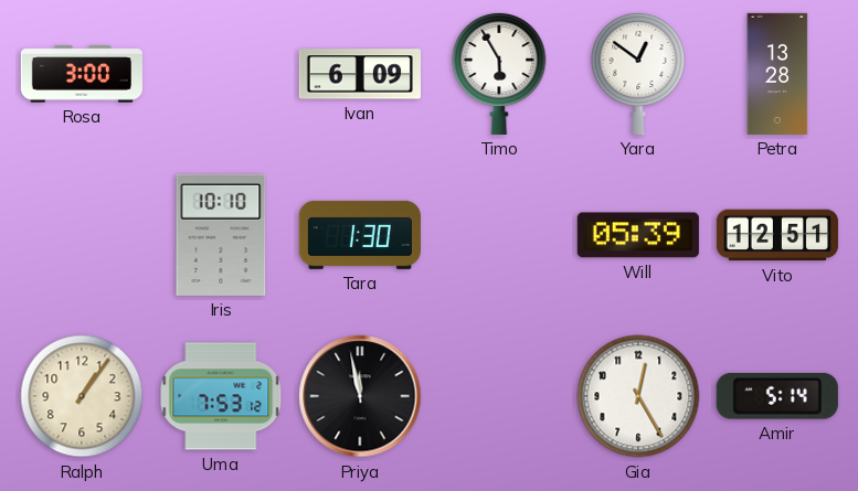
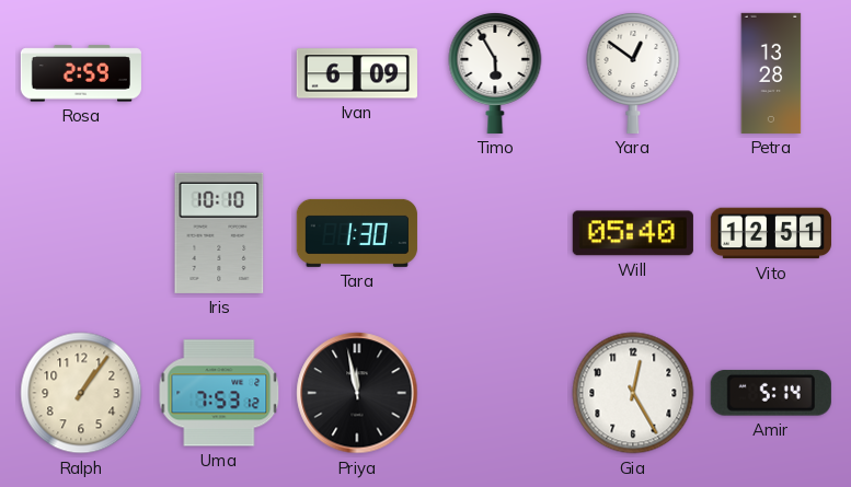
Rosa: 3:00 -> 2:59 (81, 73)
Will: 05:39 -> 05:40 (633, 233)
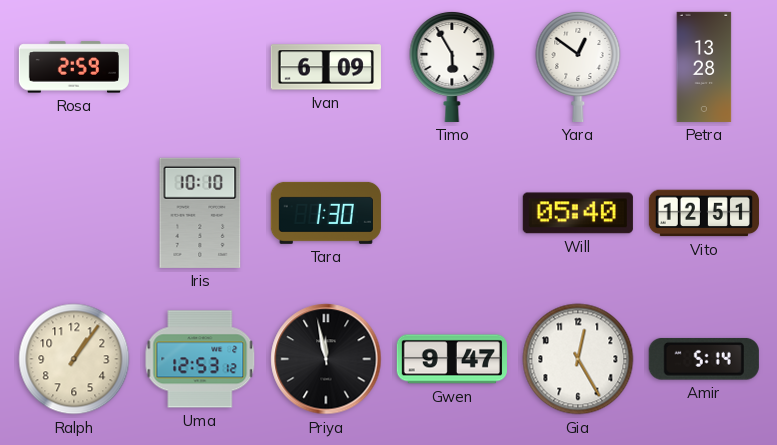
Uma: 7:53 -> 12:53 (200, 359)
Gwen: none -> 9:47 (452, 359)
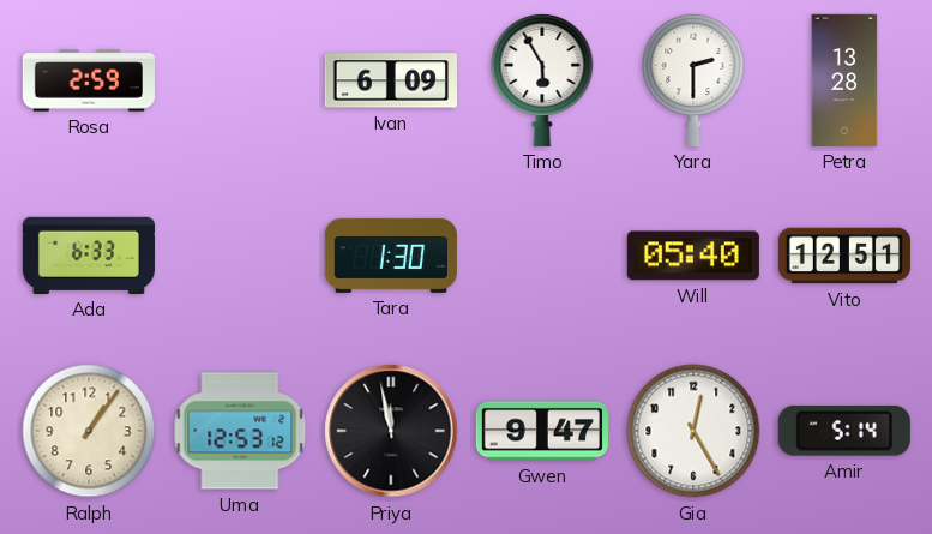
Yara: 12:51 -> 2:30 (693, 79)
Ada: none -> 6:33 (89, 256)
Iris: 10:10 -> none (200, 213)
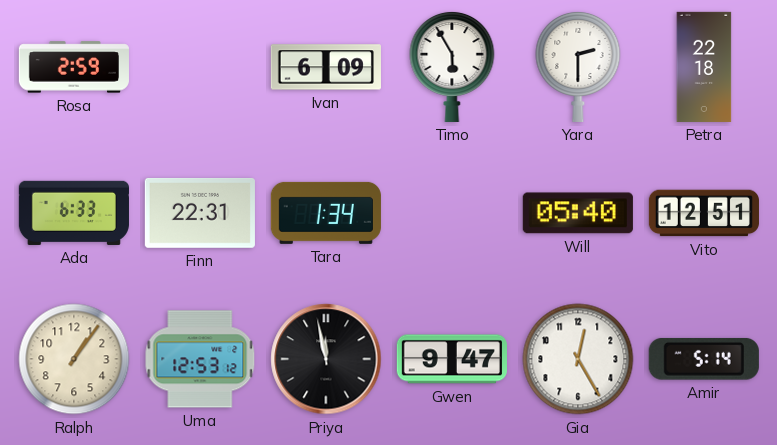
Petra: 13:28 -> 22:18 (704, 67)
Finn: none -> 22:31 (200, 213)
Tara: 1:30 -> 1:34 (326, 213)
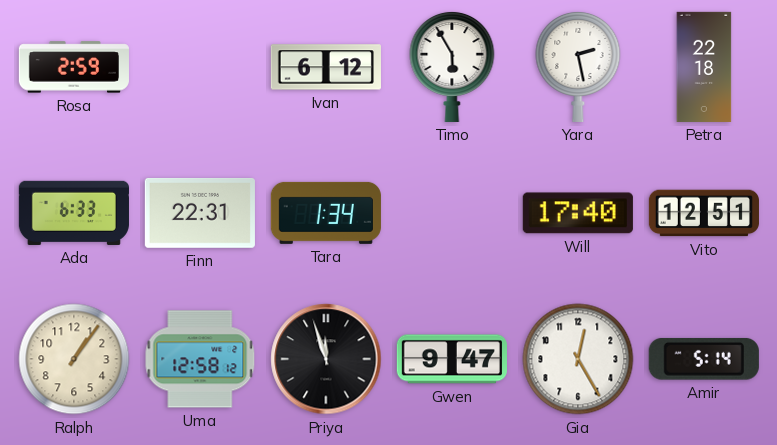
Ivan: 6:09 -> 6:12 (326, 67)
Yara: 2:30 -> 2:28 (578, 66)
Will: 05:40 -> 17:40 (578, 213)
Uma: 12:53 -> 12:58 (200, 359)
Priya: 11:58 -> 11:57 (326, 359)
